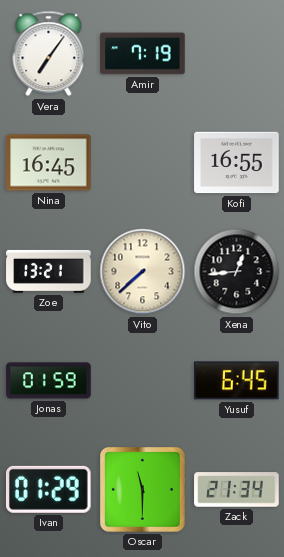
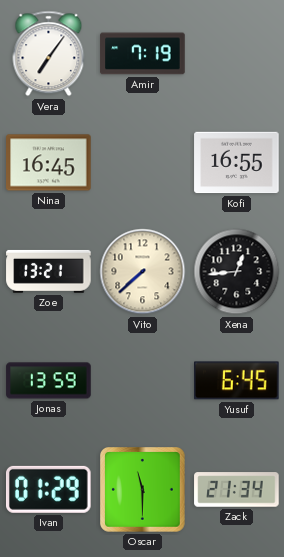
Jonas: 01:59 -> 13:59 (49, 381)
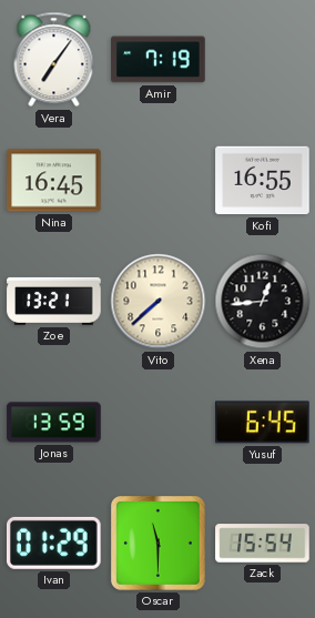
Zack: 21:34 -> 15:54 (263, 544)
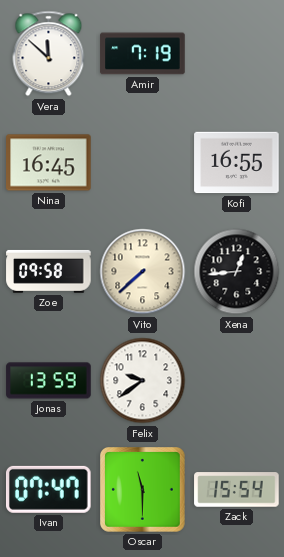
Vera: 7:06 -> 11:52 (49, 54)
Zoe: 13:21 -> 09:58 (49, 271)
Felix: none -> 9:39 (143, 381)
Yusuf: 6:45 -> none (263, 423)
Ivan: 01:29 -> 07:47 (49, 489)
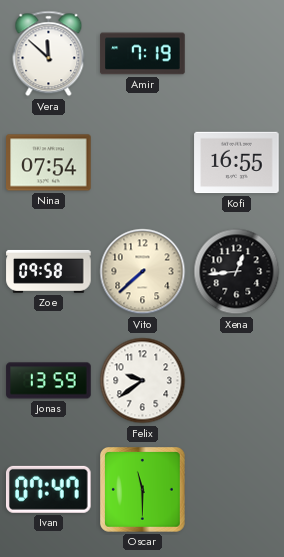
Nina: 16:45 -> 07:54 (49, 163)
Zack: 15:54 -> none (237, 490)
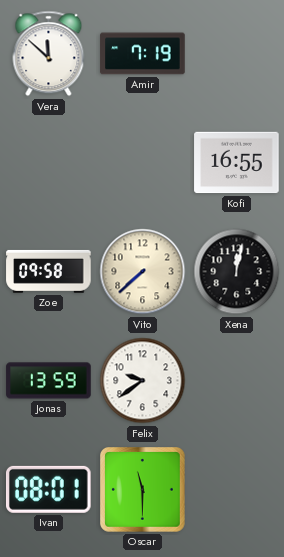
Nina: 07:54 -> none (49, 163)
Xena: 12:44 -> 12:02 (237, 272)
Ivan: 07:47 -> 08:01 (49, 489)
